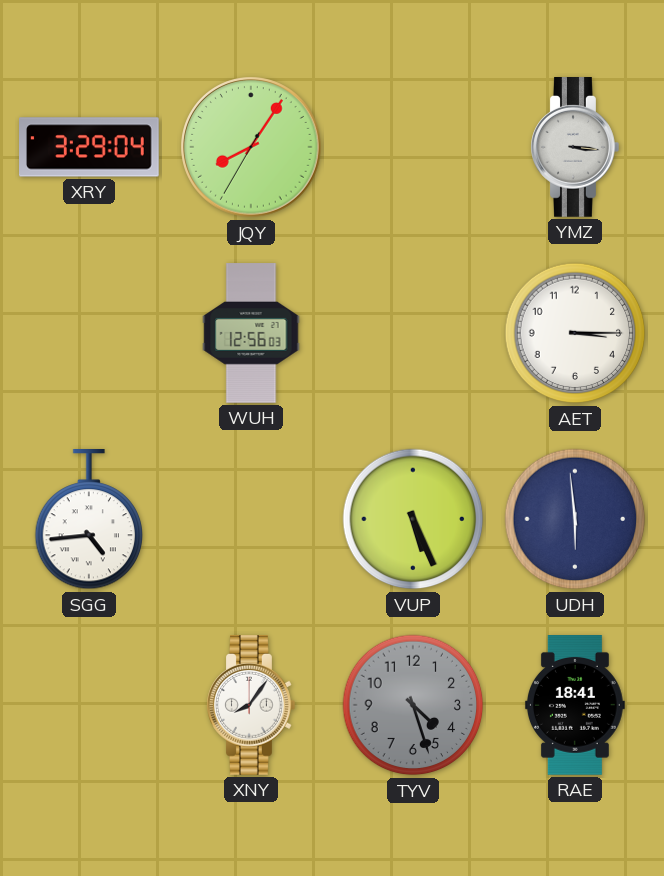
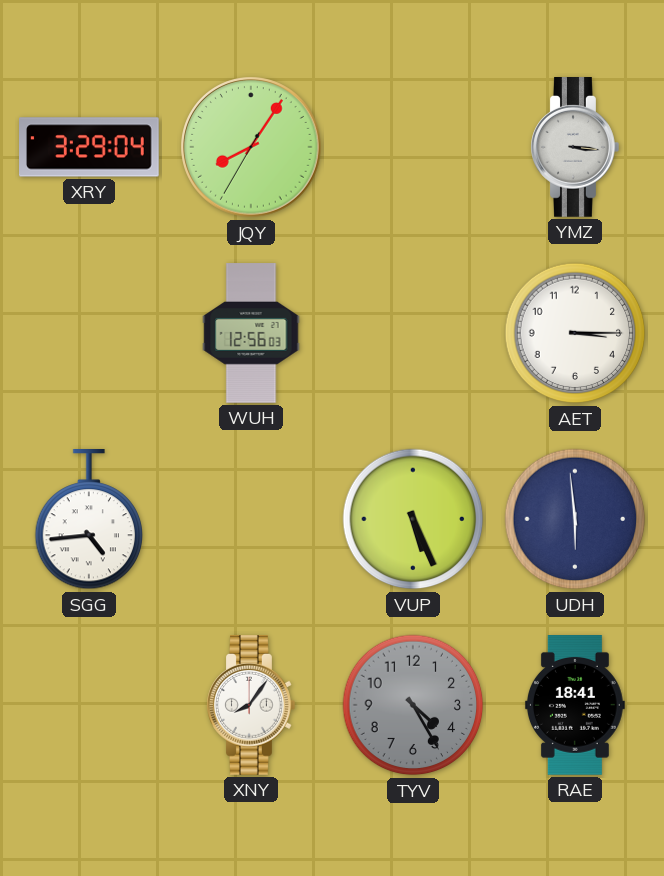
TYV: 4:27 -> 4:25 (413, 705)
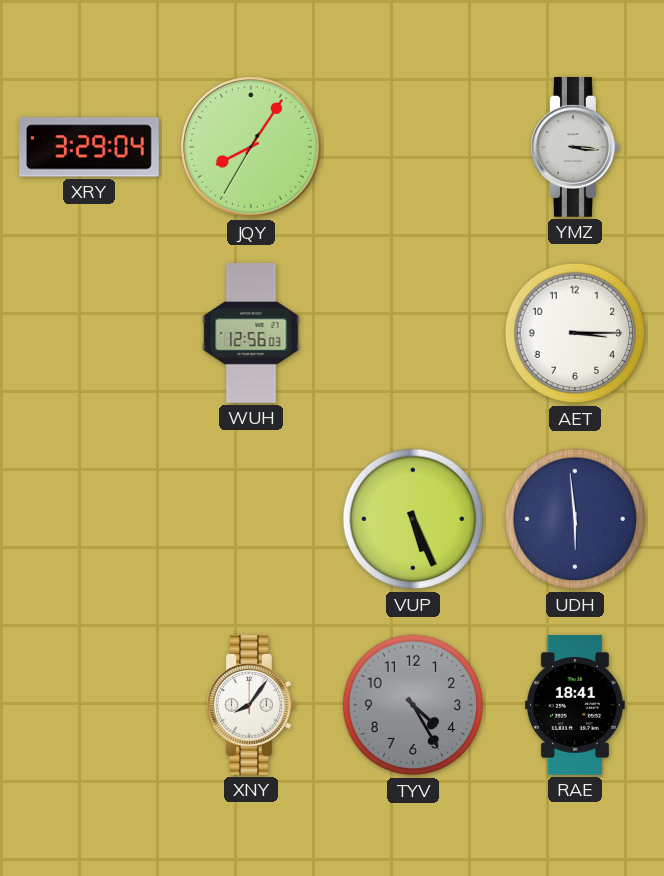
SGG: 4:44 -> none (89, 519)
